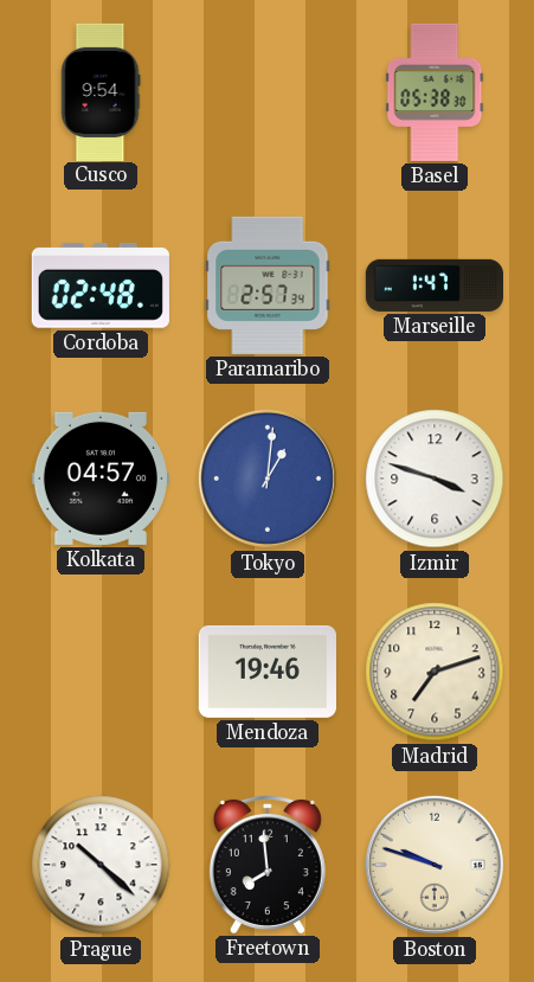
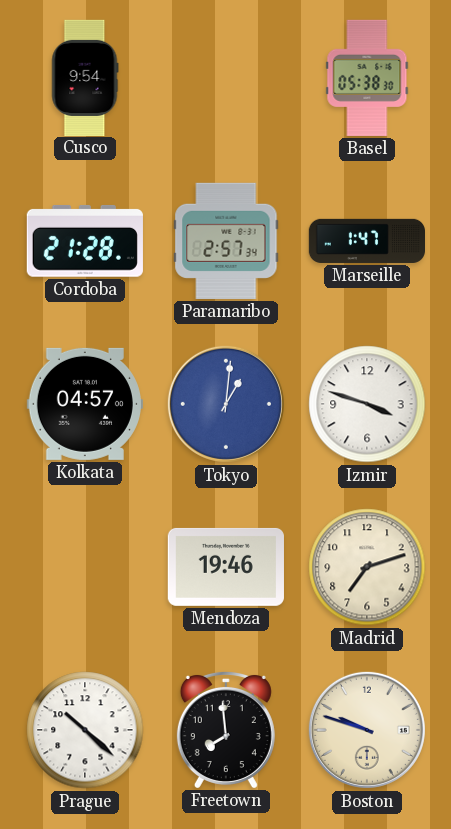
Cordoba: 02:48 -> 21:28 (85, 241)
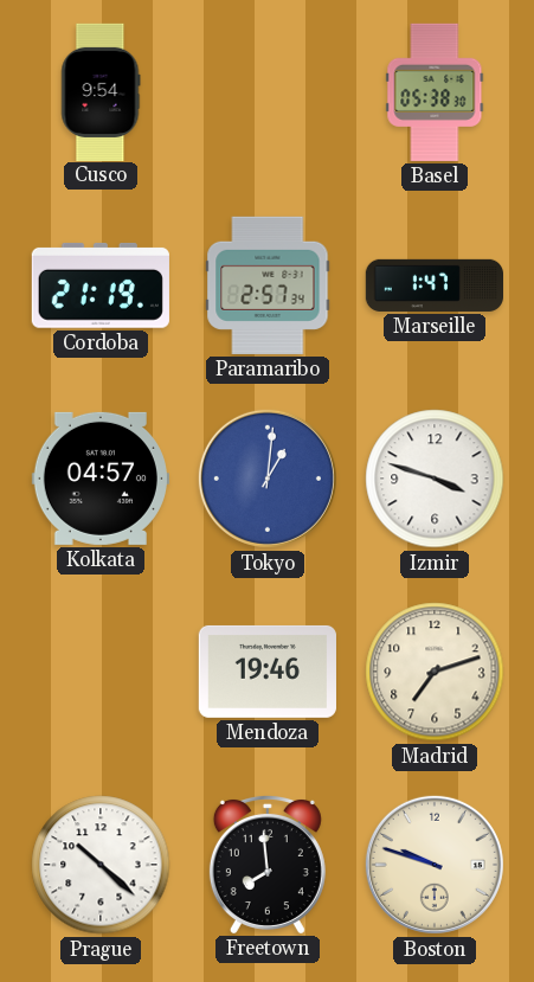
Cordoba: 21:28 -> 21:19 (101, 285)
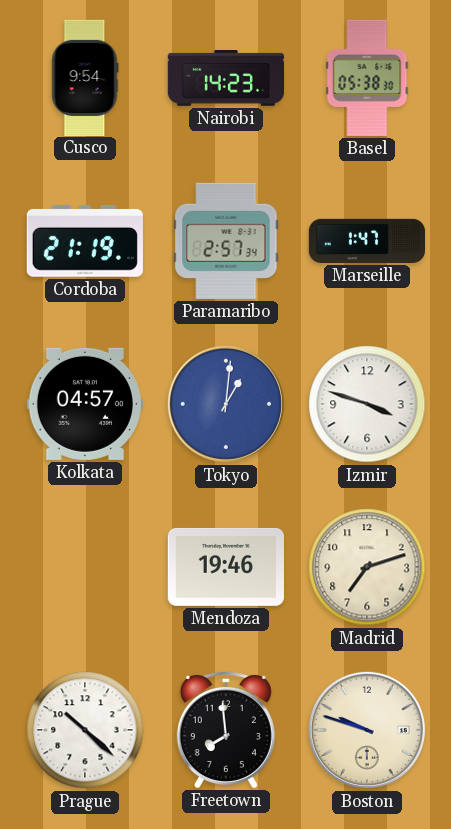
Nairobi: none -> 14:23 (225, 79)
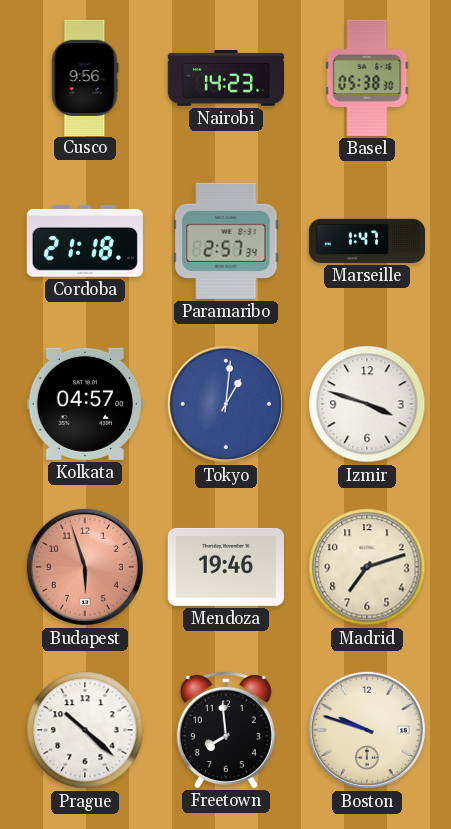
Cusco: 9:54 -> 9:56 (85, 77)
Cordoba: 21:19 -> 21:18 (85, 241)
Budapest: none -> 5:57 (85, 567)
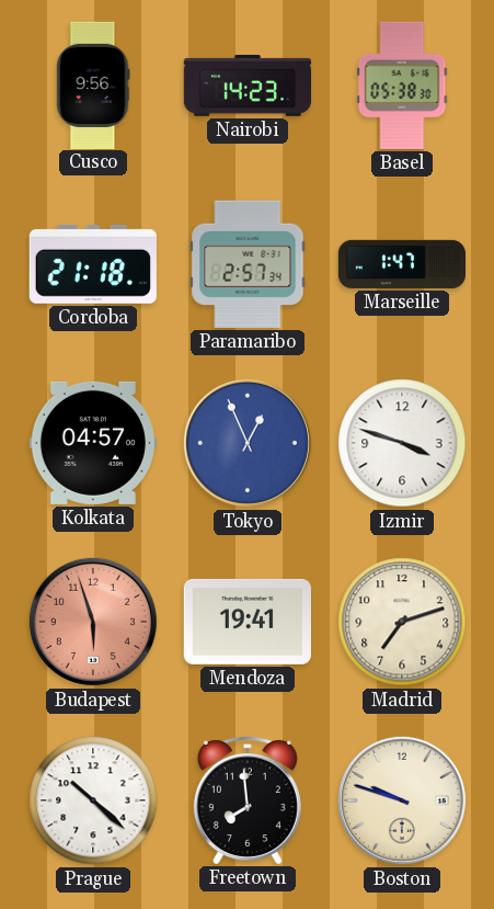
Tokyo: 1:01 -> 12:56 (248, 443)
Mendoza: 19:46 -> 19:41 (248, 622)
